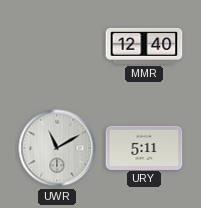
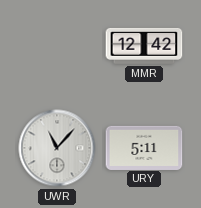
MMR: 12:40 -> 12:42 (144, 46)
UWR: 11:10 -> 11:07 (57, 148)
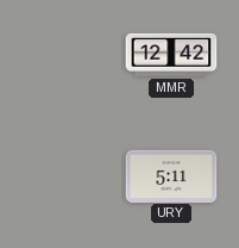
UWR: 11:07 -> none (57, 148)
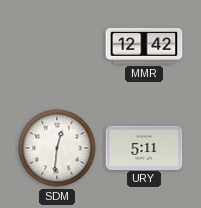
SDM: none -> 12:31 (57, 148)
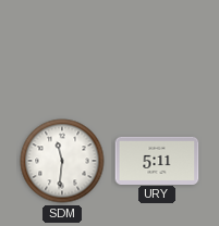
MMR: 12:42 -> none (144, 46)
SDM: 12:31 -> 11:31 (62, 161)
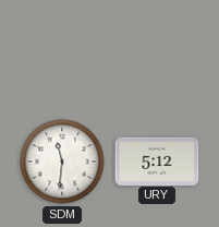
URY: 5:11 -> 5:12 (157, 160)
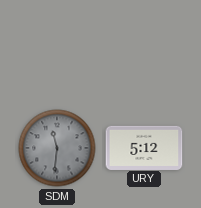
SDM dial: white -> grey (57, 148)
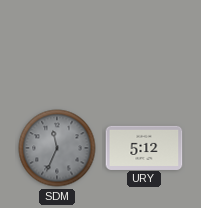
SDM: 11:31 -> 11:34 (57, 148)
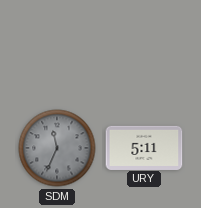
URY: 5:12 -> 5:11 (144, 147)
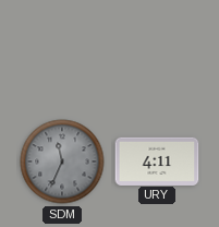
URY: 5:11 -> 4:11 (157, 160)
